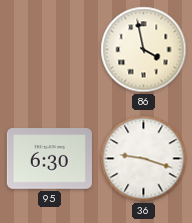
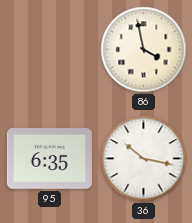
95: 6:30 -> 6:35 (49, 159)
36: 9:18 -> 10:17 (144, 159)
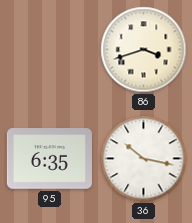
86: 3:58 -> 3:42 (144, 50)
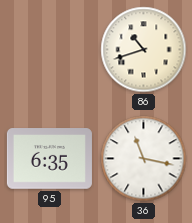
86: 3:42 -> 10:42 (144, 50)
36: 10:17 -> 11:17 (144, 159)
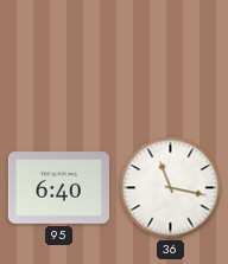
86: 10:42 -> none (144, 50)
95: 6:35 -> 6:40 (58, 188)
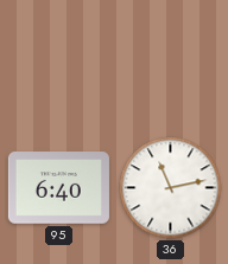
36: 11:17 -> 11:13 (171, 188)
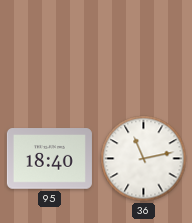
95: 6:40 -> 18:40 (49, 159)
